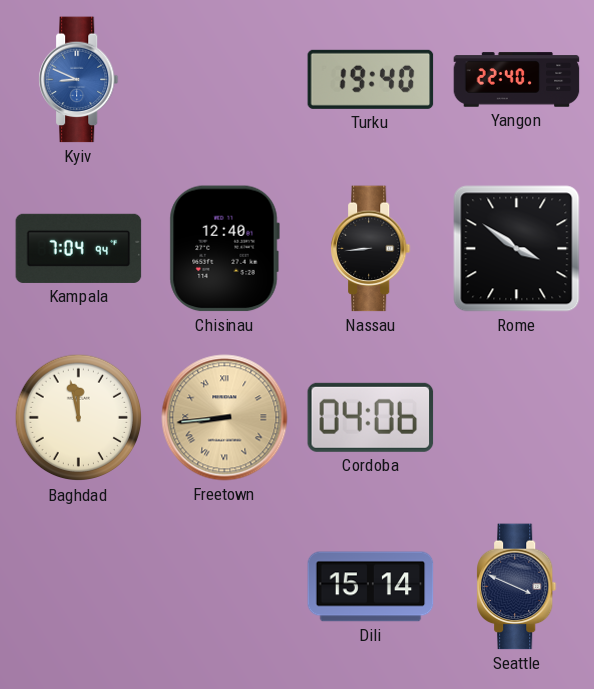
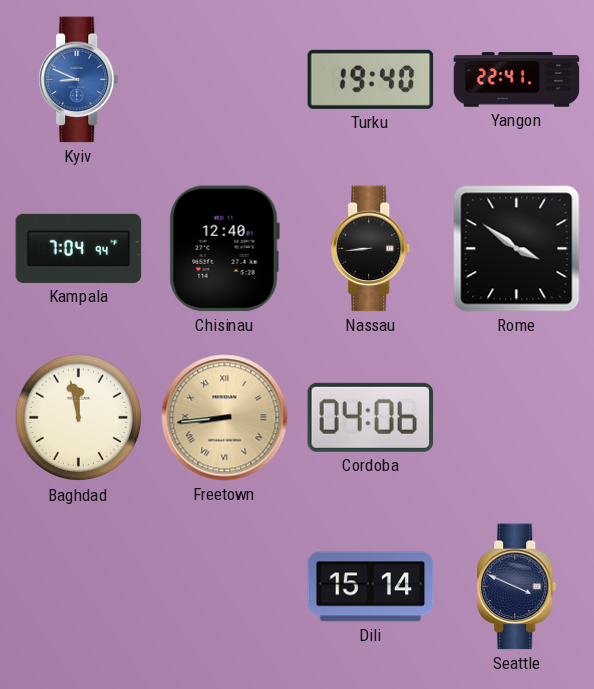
Yangon: 22:40 -> 22:41 (517, 80)
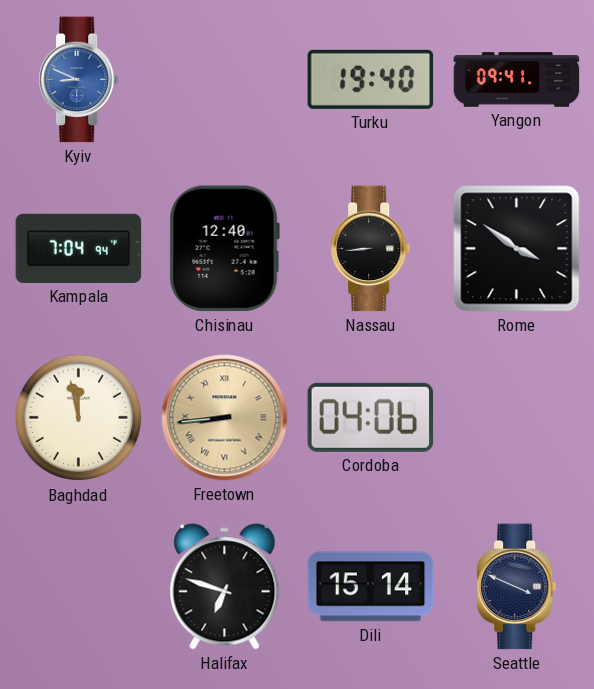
Yangon: 22:41 -> 09:41 (517, 80)
Halifax: none -> 6:48 (225, 587)
